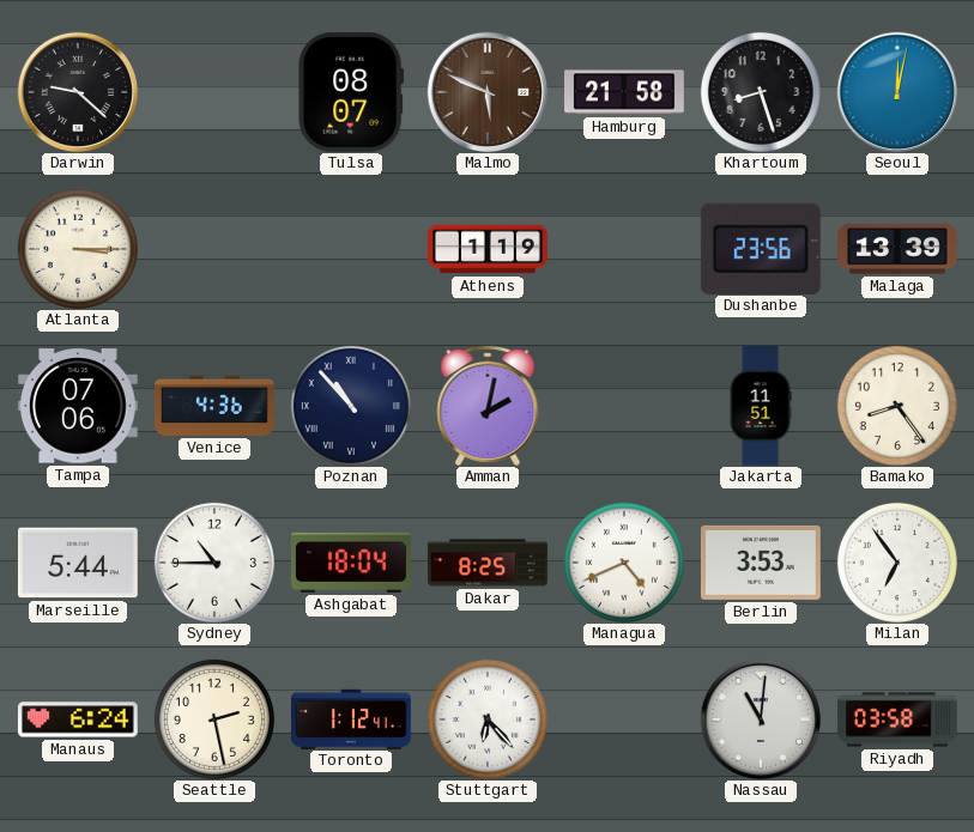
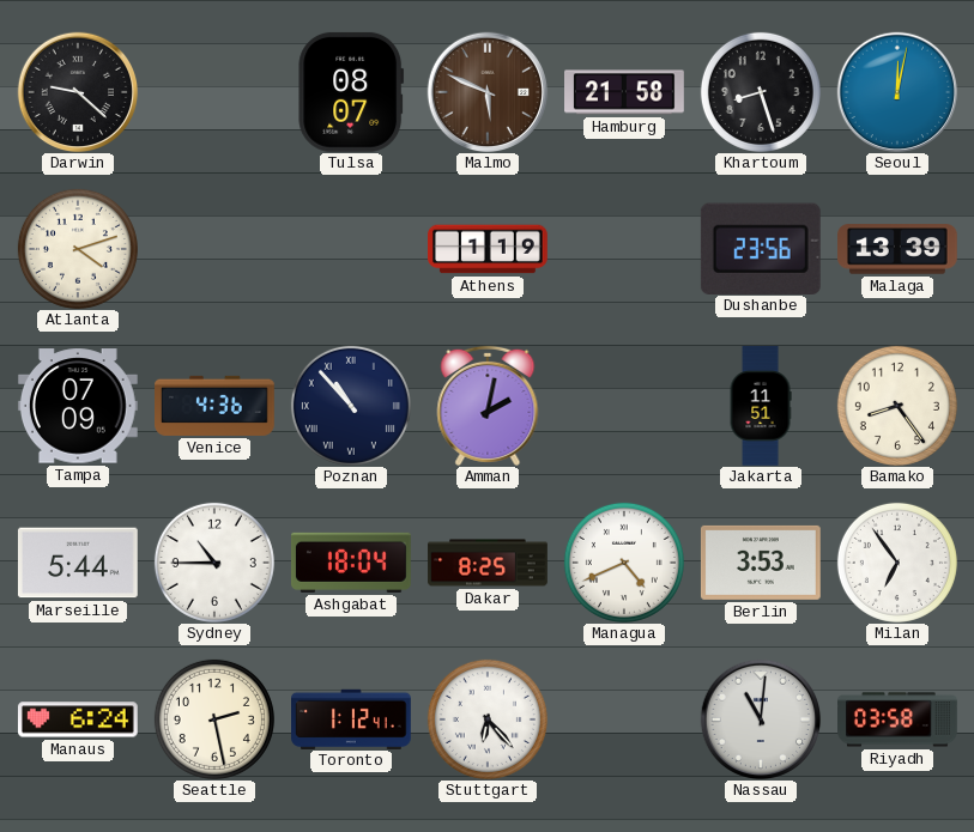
Atlanta: 3:15 -> 4:12 (78, 249)
Tampa: 07:06 -> 07:09 (78, 406)
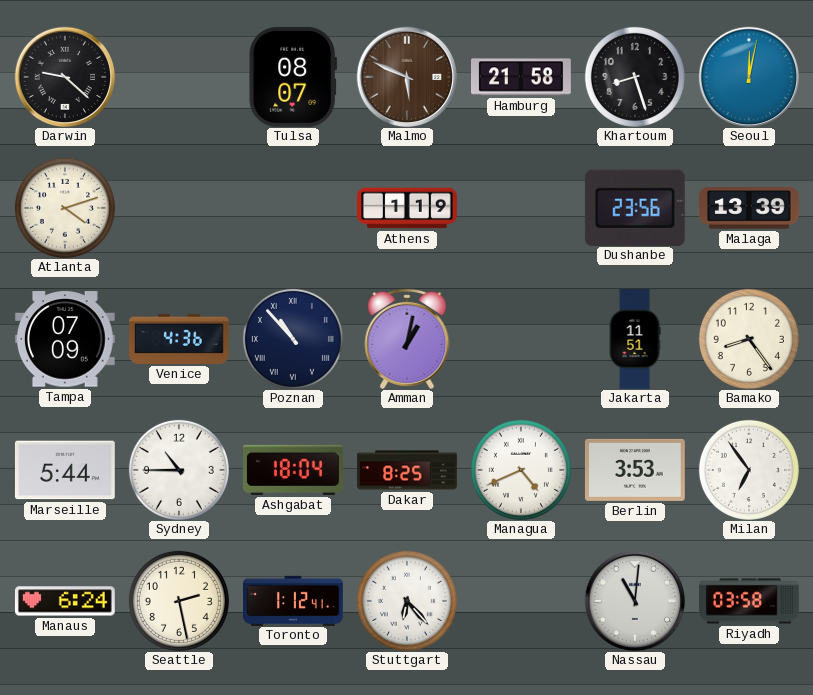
Amman: 2:02 -> 1:02 (407, 339)
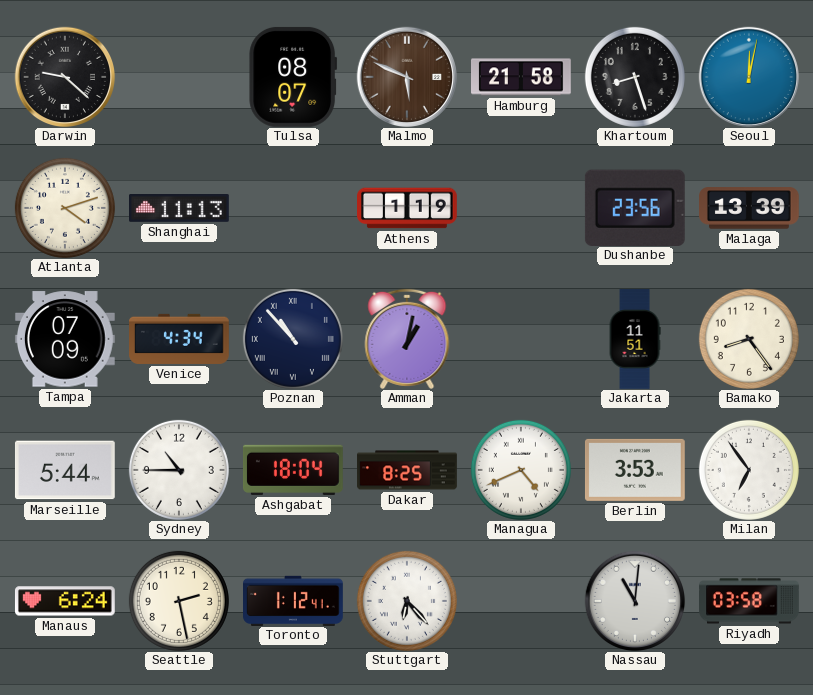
Shanghai: none -> 11:13 (180, 209)
Venice: 4:36 -> 4:34 (180, 339)
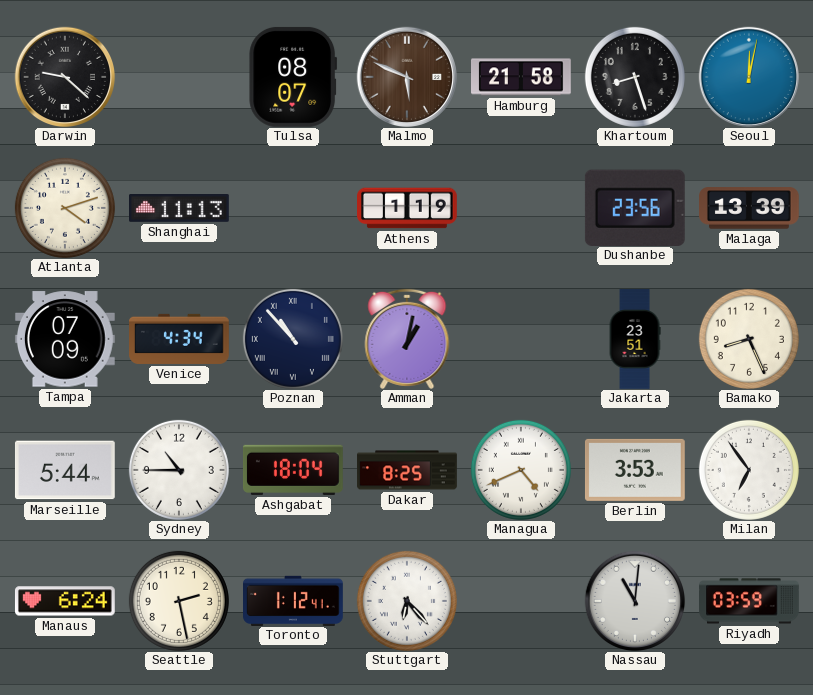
Jakarta: 11:51 -> 23:51 (635, 339)
Bamako: 8:24 -> 8:26 (749, 339)
Riyadh: 03:58 -> 03:59 (750, 601)
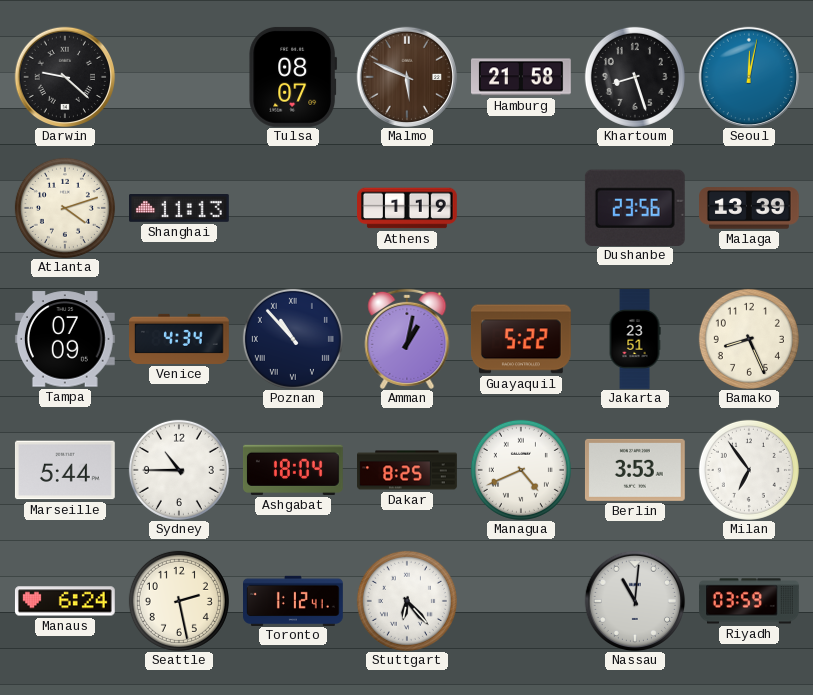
Guayaquil: none -> 5:22 (521, 339)
